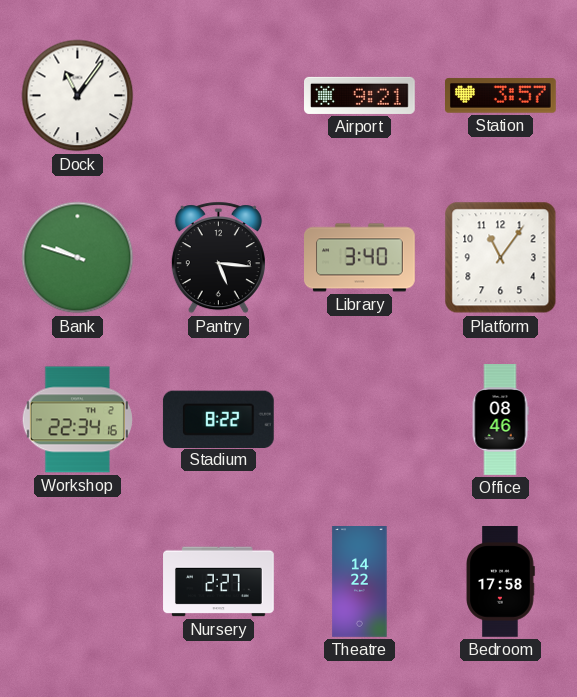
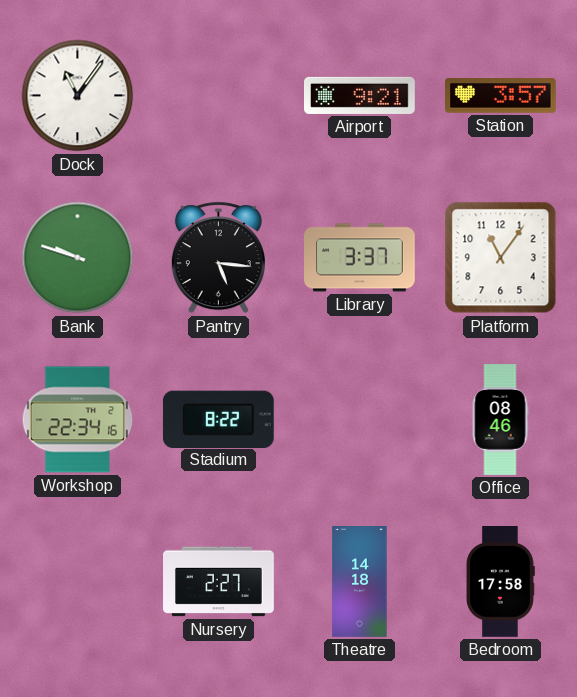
Library: 3:40 -> 3:37 (360, 258)
Theatre: 14:22 -> 14:18 (360, 582)
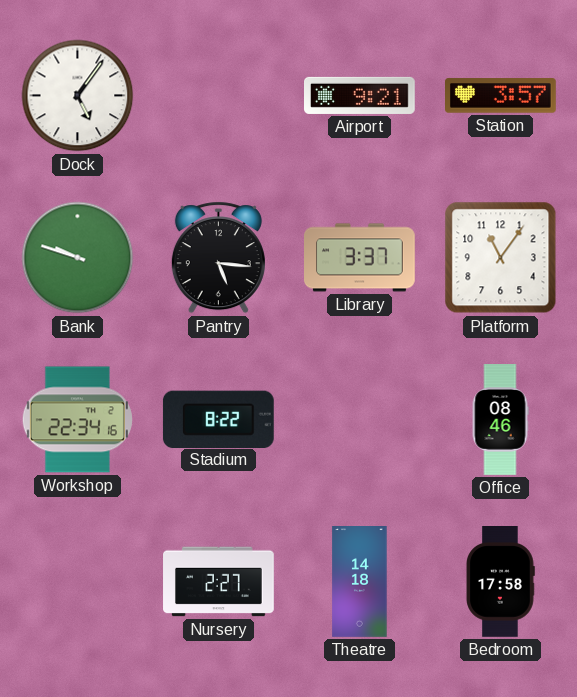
Dock: 11:06 -> 5:06 (78, 96)
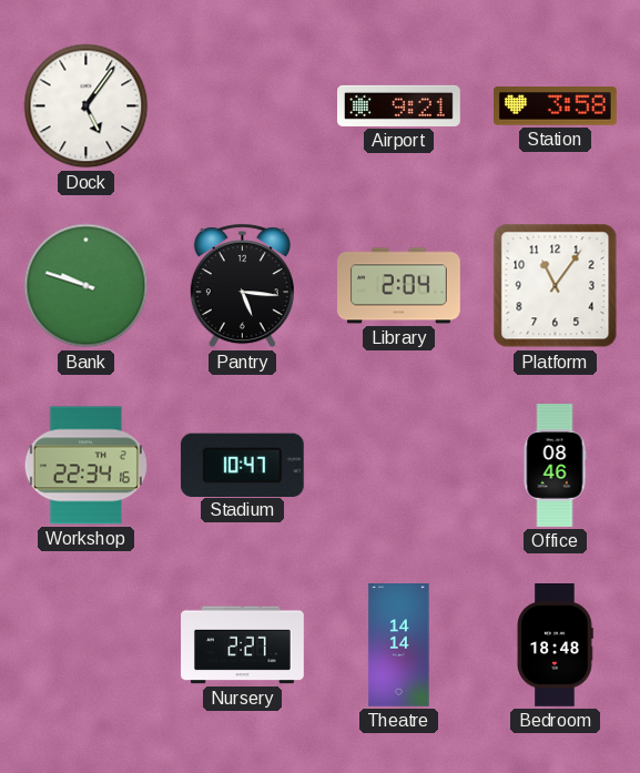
Station: 3:57 -> 3:58 (556, 106)
Library: 3:37 -> 2:04 (399, 286)
Stadium: 8:22 -> 10:47 (242, 465)
Theatre: 14:18 -> 14:14 (399, 645)
Bedroom: 17:58 -> 18:48 (555, 645)
